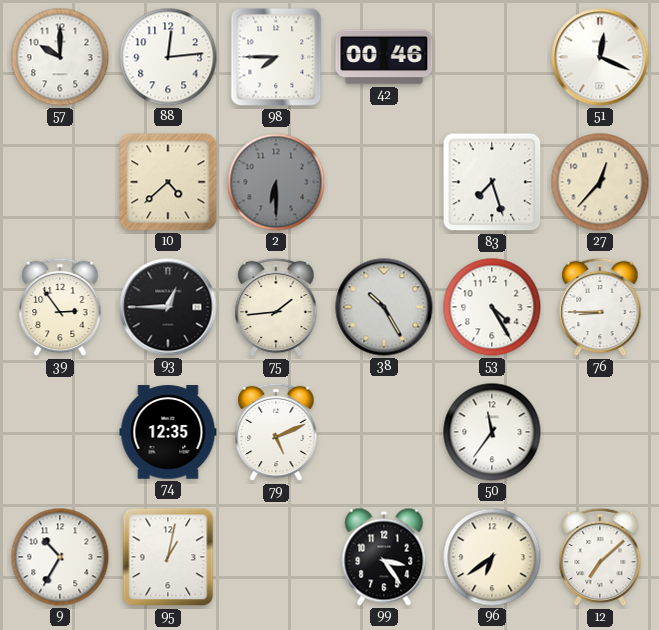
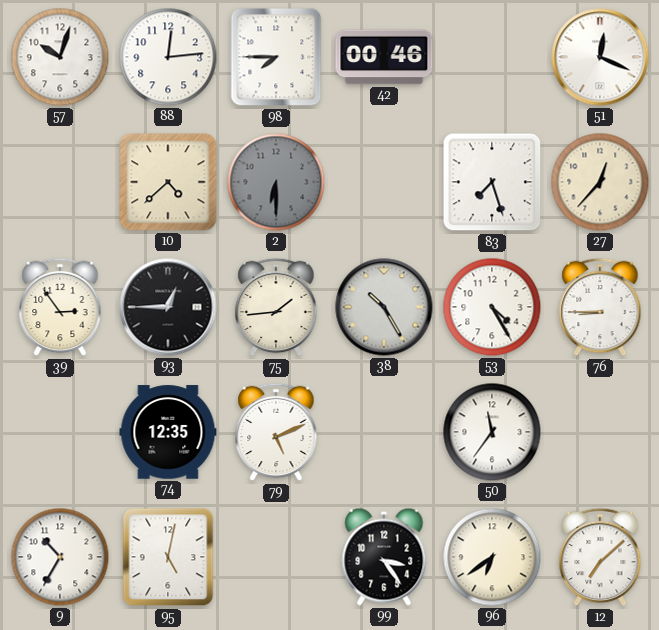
57: 10:00 -> 10:03 (60, 57)
95: 1:02 -> 5:02 (168, 557)
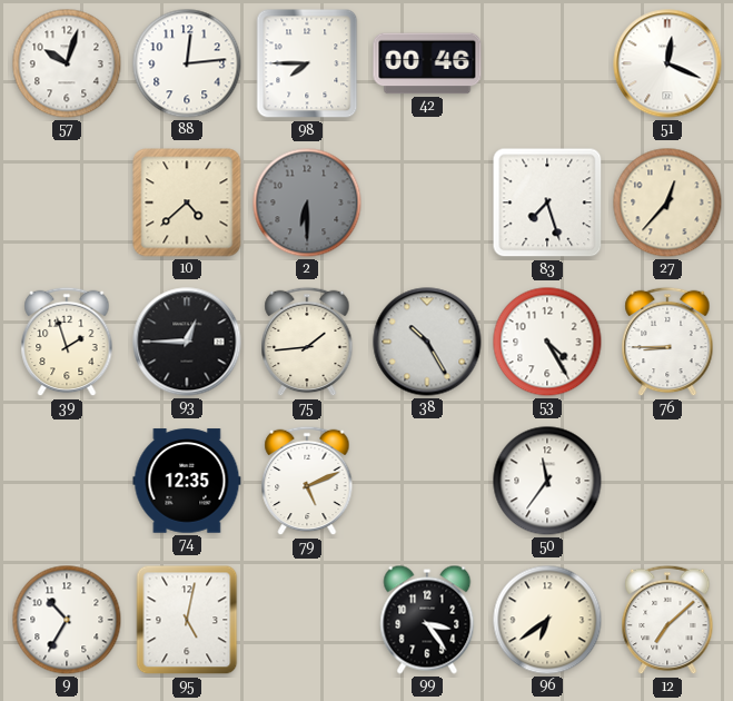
39: 2:54 -> 1:57 (67, 342)
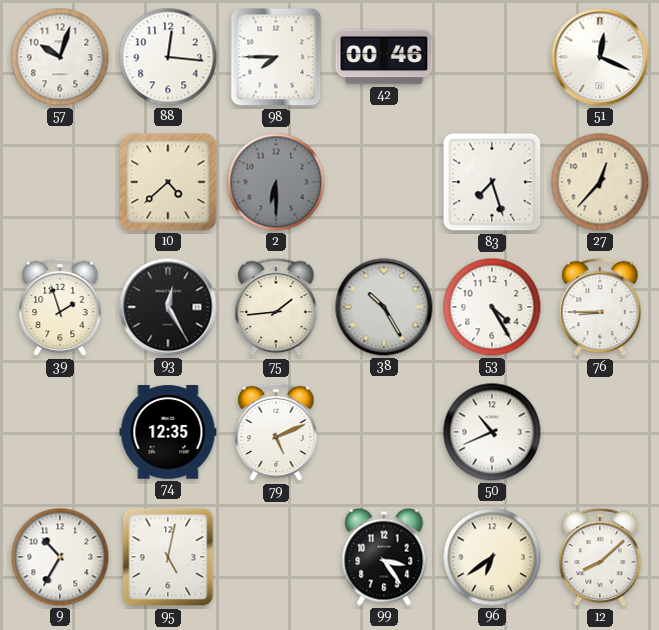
88: 12:14 -> 12:16 (168, 57)
93: 12:45 -> 12:25 (168, 307)
50: 11:36 -> 10:41 (492, 432)
12: 7:08 -> 8:08 (600, 557)
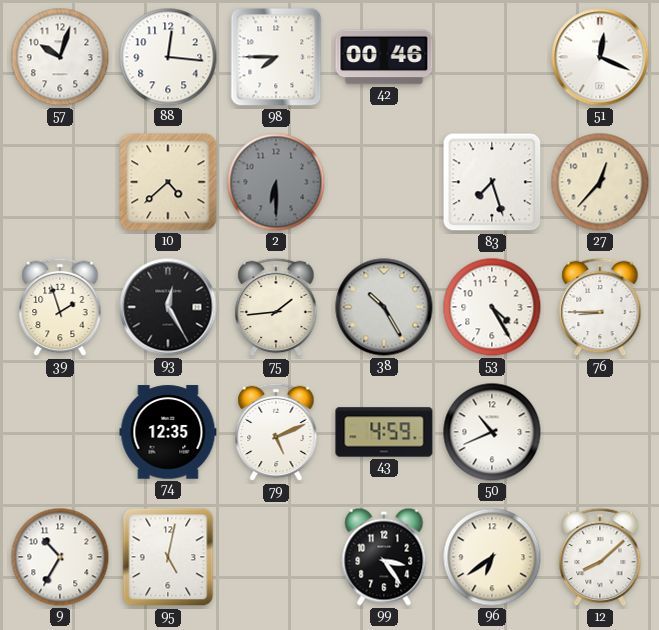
43: none -> 4:59 (384, 432)
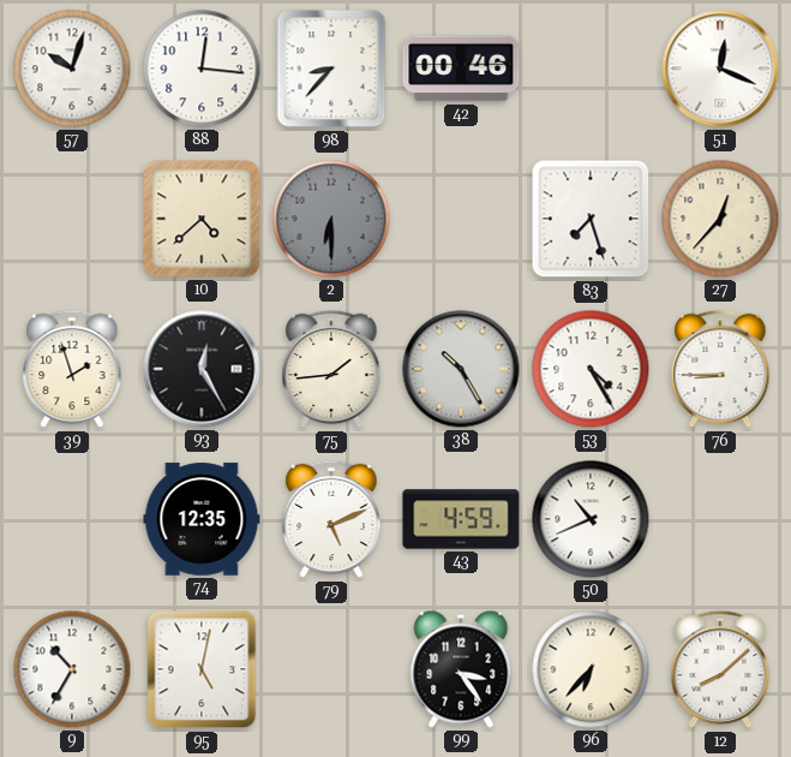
98: 7:45 -> 8:37 (331, 68)
96: 6:39 -> 6:37 (591, 669)
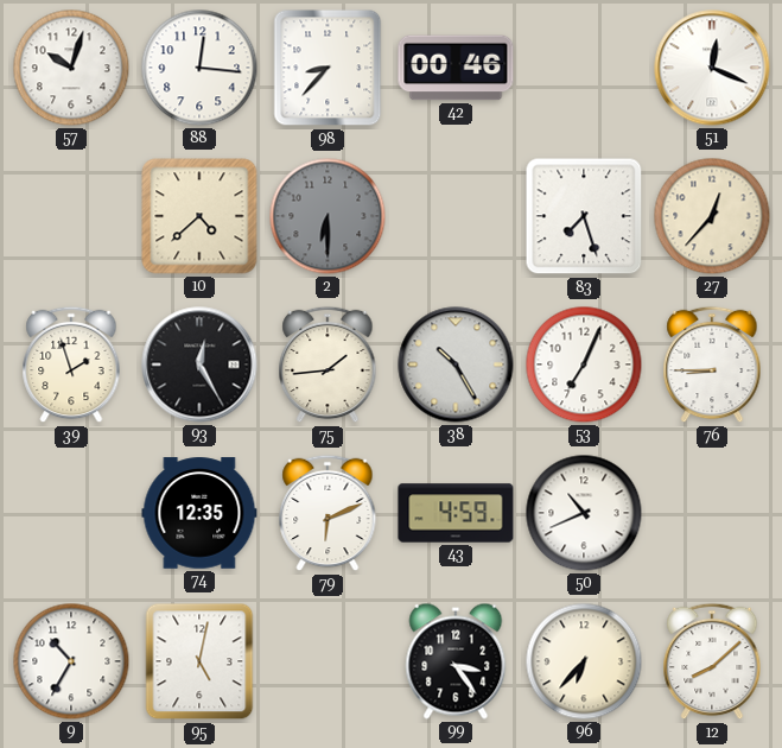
53: 4:25 -> 7:04 (584, 365)
79: 5:11 -> 6:11 (328, 513)
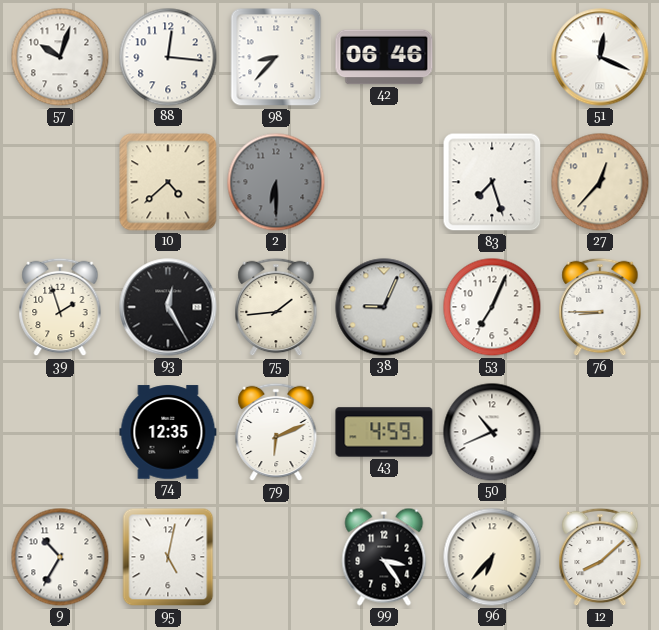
42: 00:46 -> 06:46 (384, 57)
38: 10:25 -> 9:04 (384, 307)
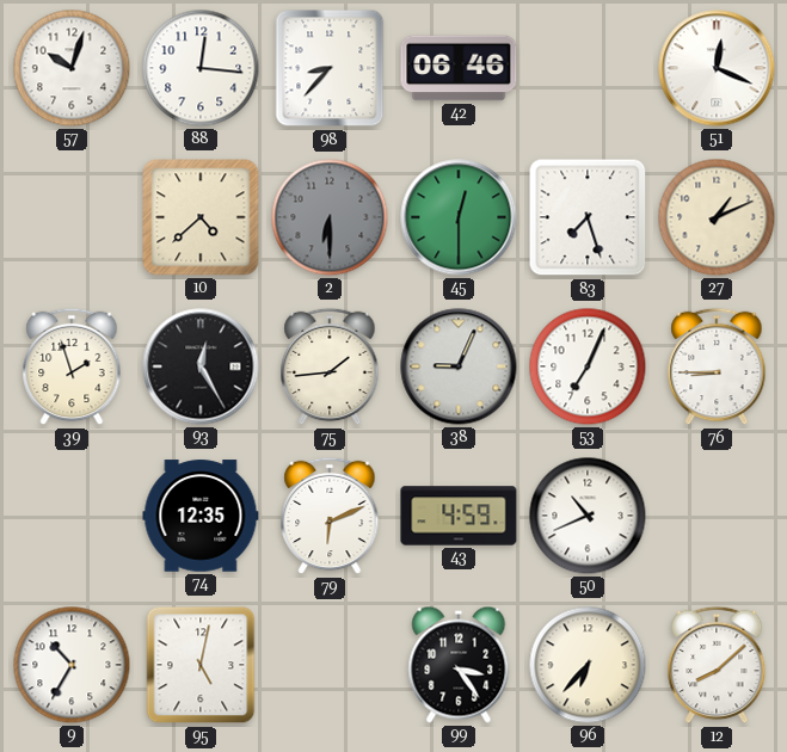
45: none -> 12:30 (459, 217)
27: 12:37 -> 1:11 (717, 217)
